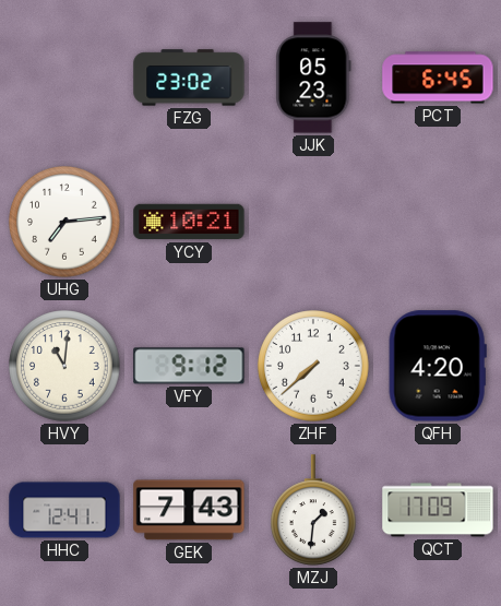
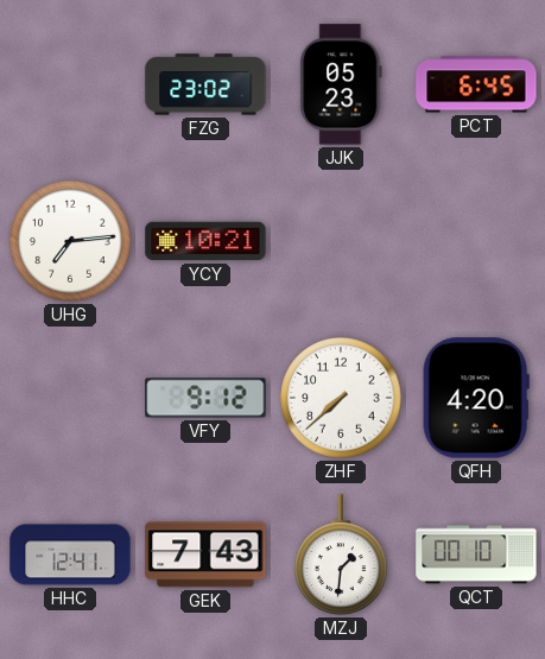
HVY: 11:01 -> none (64, 366)
QCT: 17:09 -> 00:10 (476, 555)
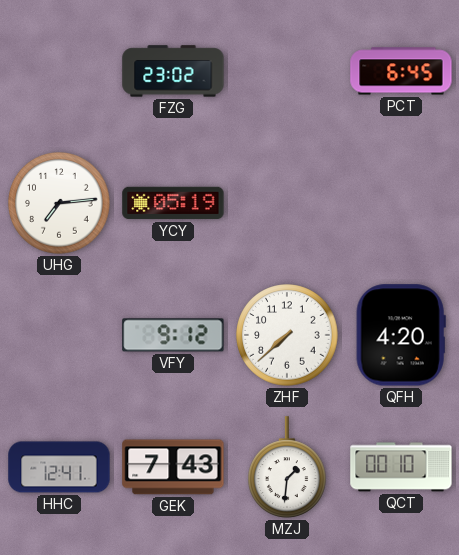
JJK: 05:23 -> none (341, 84)
YCY: 10:21 -> 05:19 (173, 203)
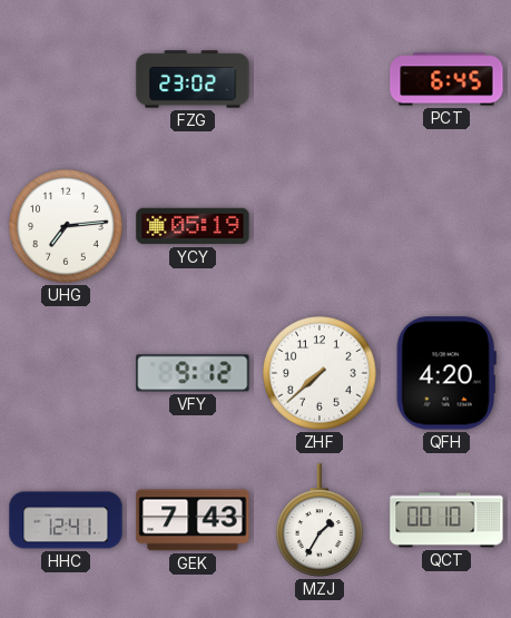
MZJ: 1:31 -> 1:35 (321, 520)
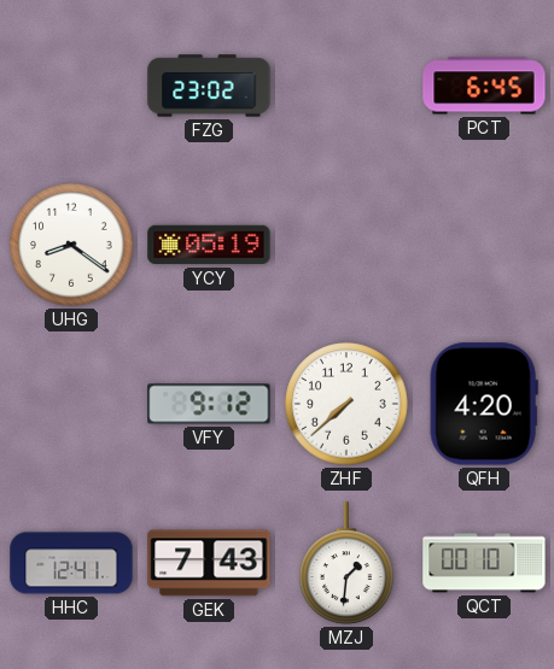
UHG: 7:14 -> 8:21 (71, 245)
MZJ: 1:35 -> 1:31 (348, 563)
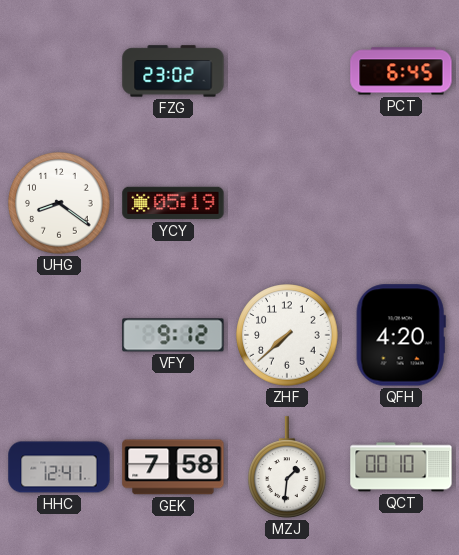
GEK: 7:43 -> 7:58 (173, 467)
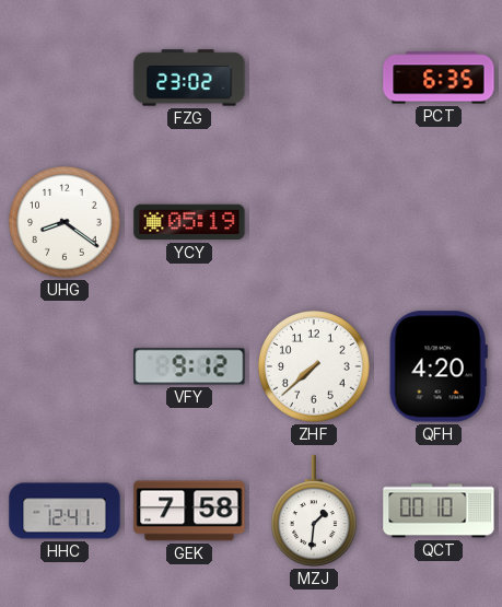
PCT: 6:45 -> 6:35 (439, 78)
